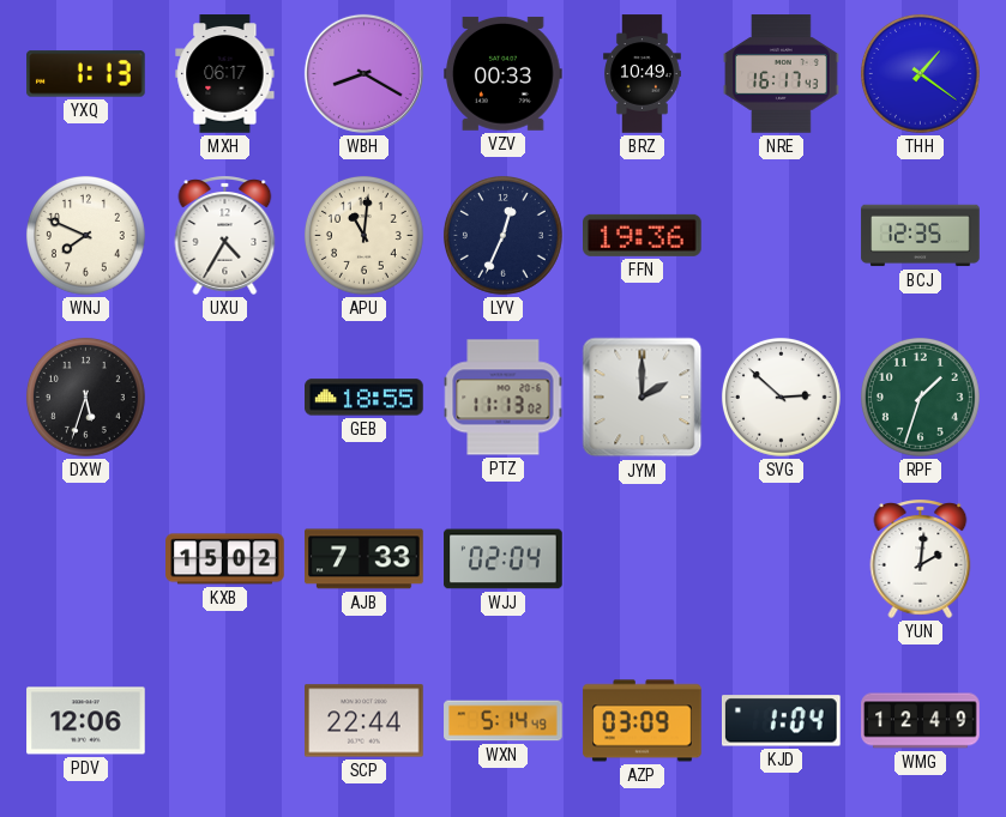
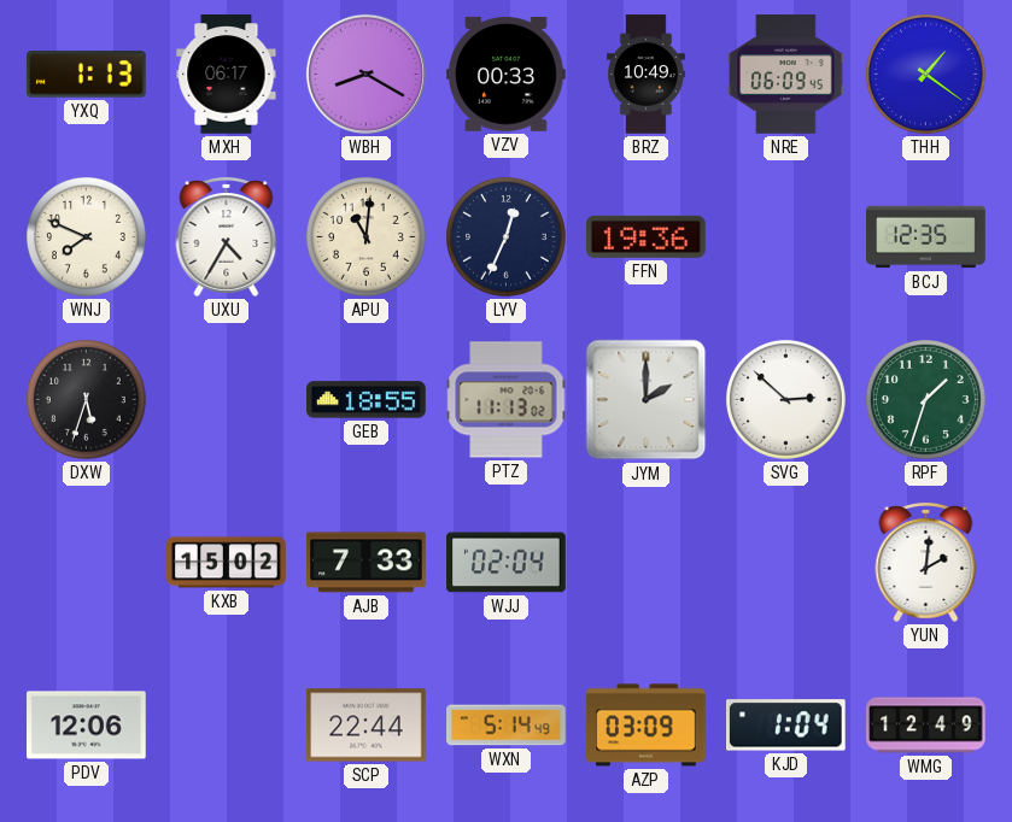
NRE: 16:17 -> 06:09 (786, 75)
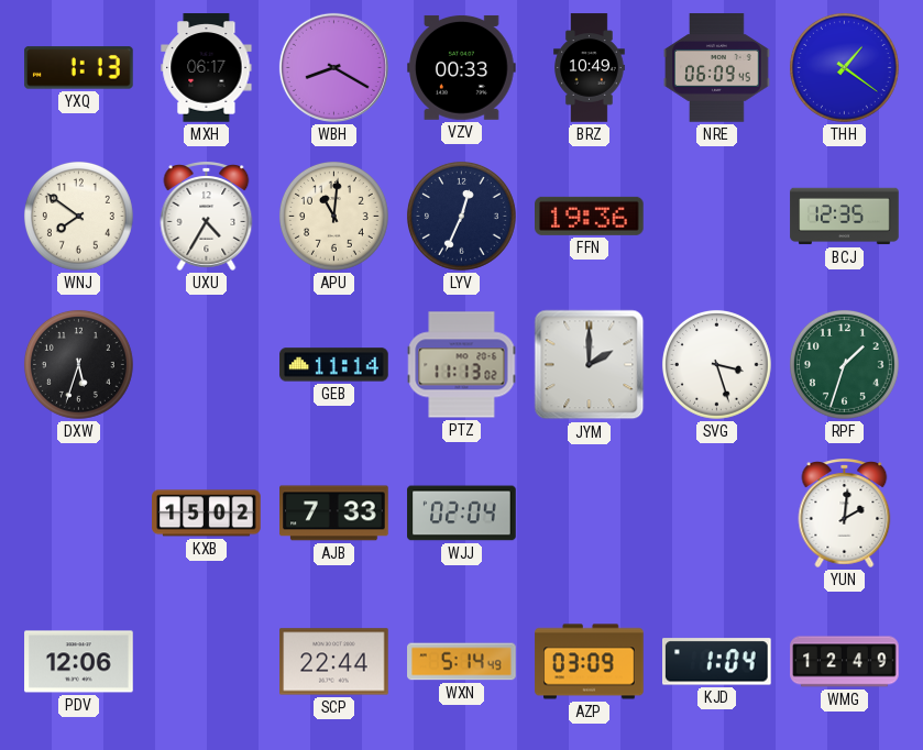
WNJ: 7:49 -> 7:51 (78, 216)
GEB: 18:55 -> 11:14 (334, 365)
SVG: 2:52 -> 3:27 (716, 364)
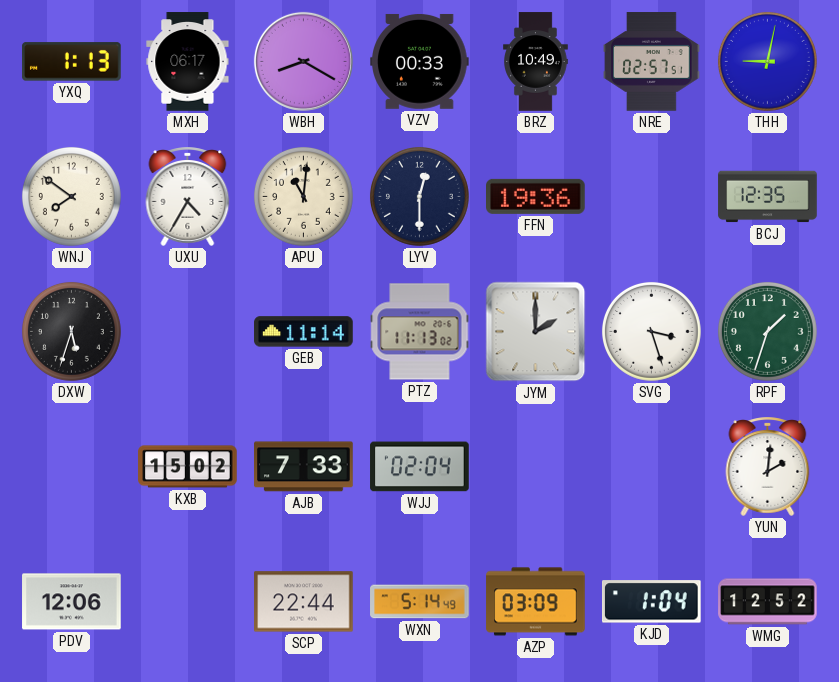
NRE: 06:09 -> 02:57 (652, 62)
THH: 1:21 -> 9:02 (767, 61)
LYV: 12:34 -> 12:30 (419, 196)
WMG: 12:49 -> 12:52 (768, 602)
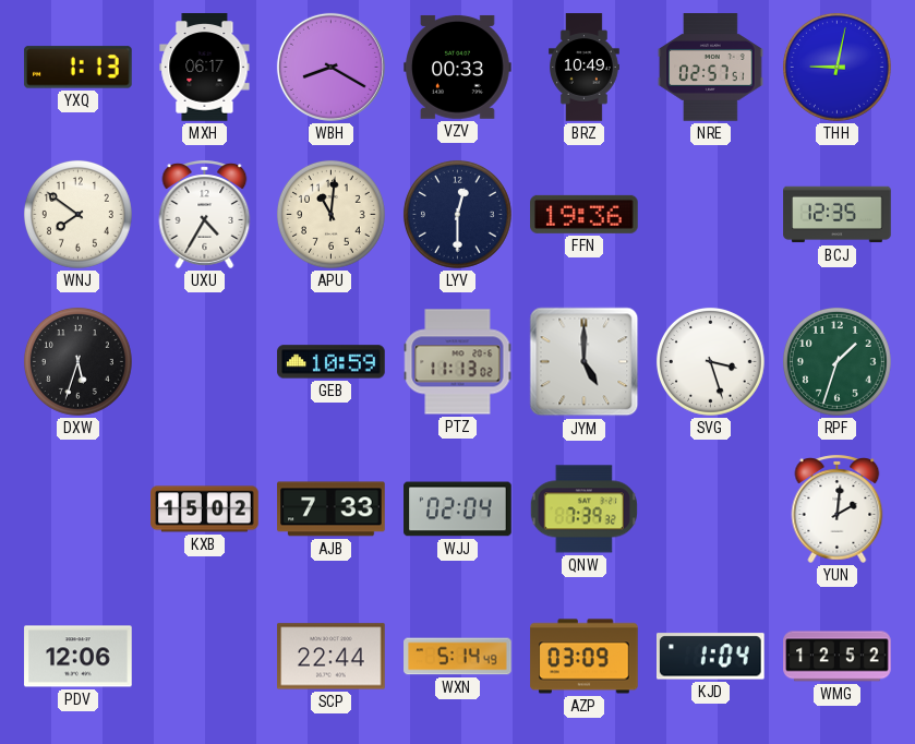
GEB: 11:14 -> 10:59 (332, 362)
JYM: 2:00 -> 5:00 (585, 362)
QNW: none -> 7:39 (583, 509)
